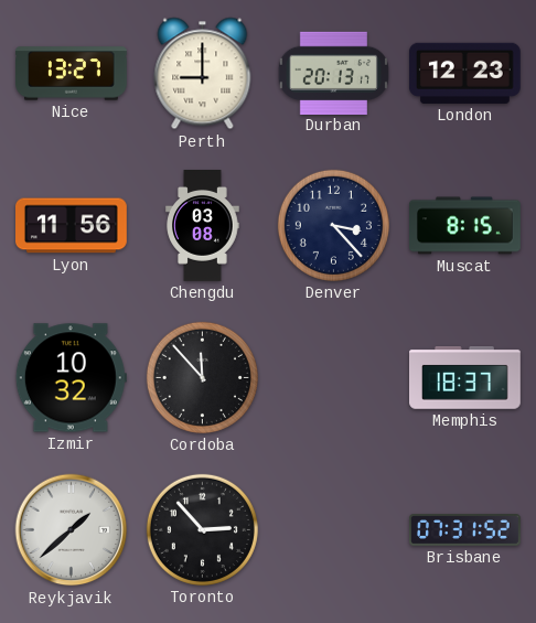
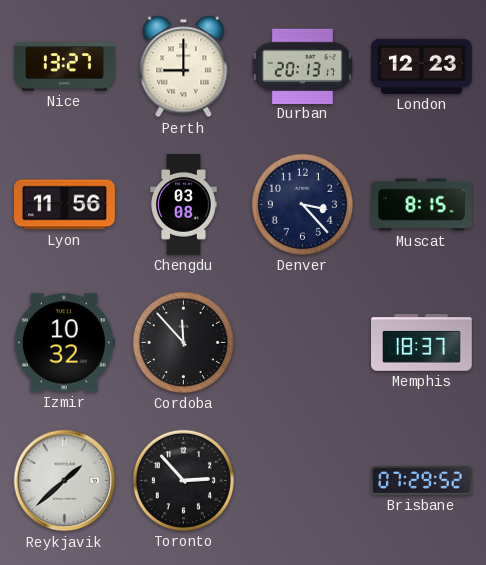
Brisbane: 07:31 -> 07:29 (422, 481)
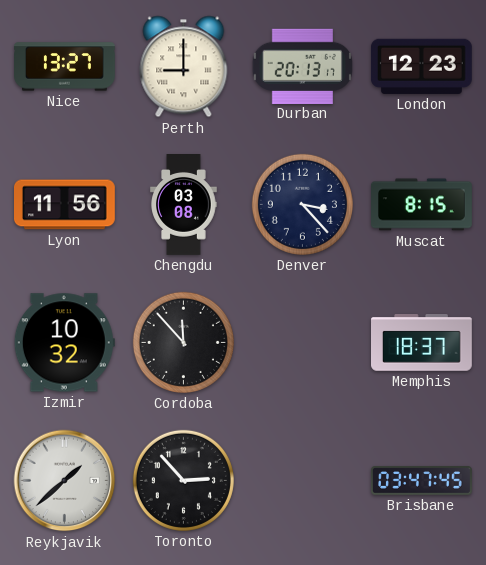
Brisbane: 07:29 -> 03:47 (422, 481)
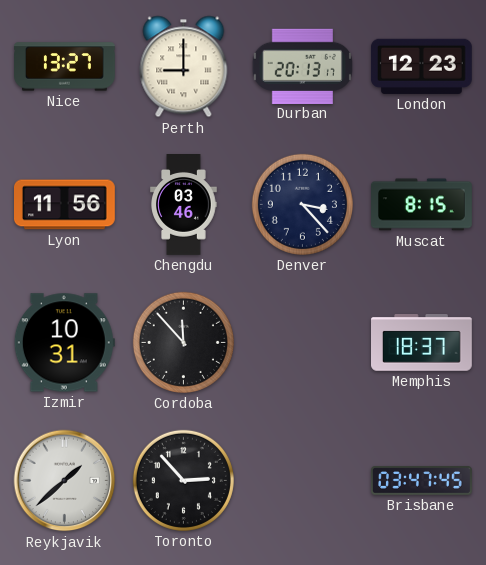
Chengdu: 03:08 -> 03:46 (184, 205)
Izmir: 10:32 -> 10:31 (64, 343)
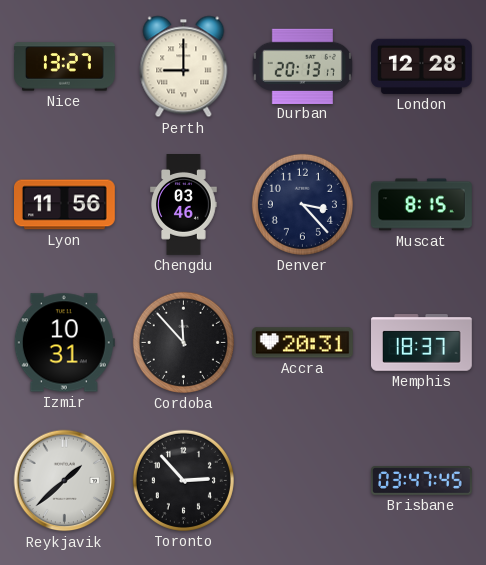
London: 12:23 -> 12:28 (421, 66)
Accra: none -> 20:31 (302, 343)
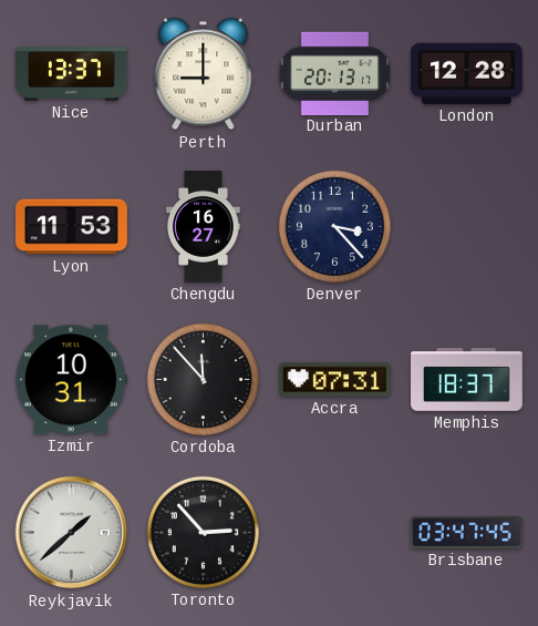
Nice: 13:27 -> 13:37 (72, 74)
Lyon: 11:56 -> 11:53 (72, 227)
Chengdu: 03:46 -> 16:27 (204, 227)
Muscat: 8:15 -> none (422, 205)
Accra: 20:31 -> 07:31 (334, 380)
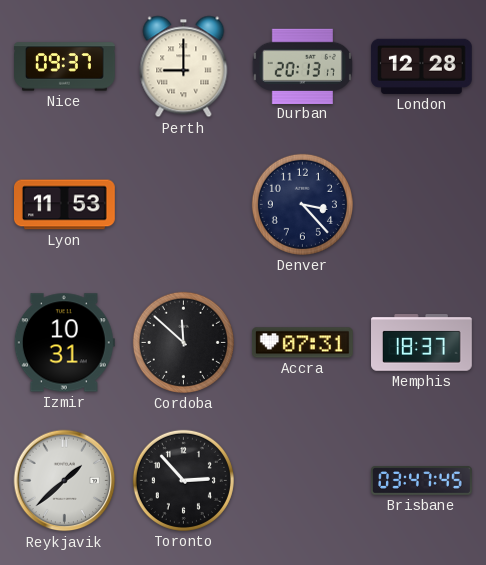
Nice: 13:37 -> 09:37 (65, 67)
Chengdu: 16:27 -> none (204, 227)
Cordoba: 11:53 -> 11:52 (183, 342)
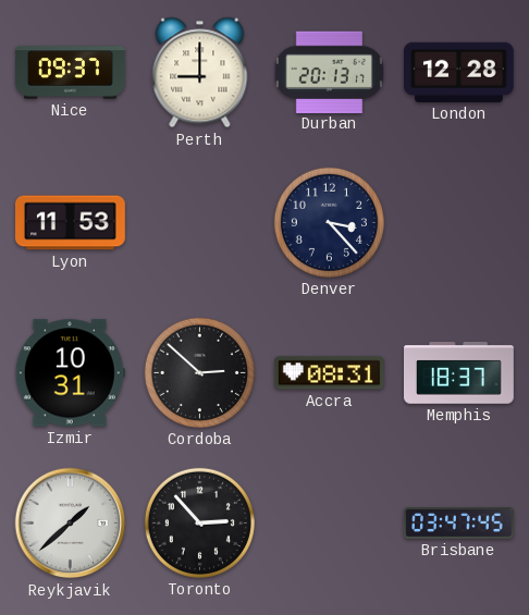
Cordoba: 11:52 -> 2:52 (199, 372)
Accra: 07:31 -> 08:31 (329, 373)
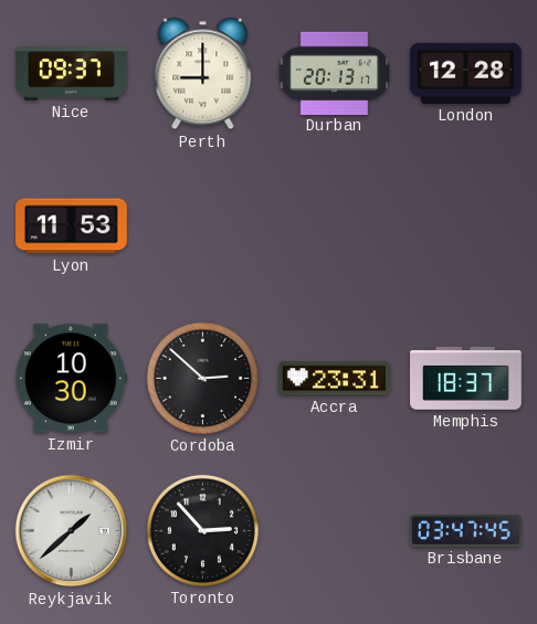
Denver: 3:23 -> none (329, 222)
Izmir: 10:31 -> 10:30 (71, 379)
Accra: 08:31 -> 23:31 (334, 379)
